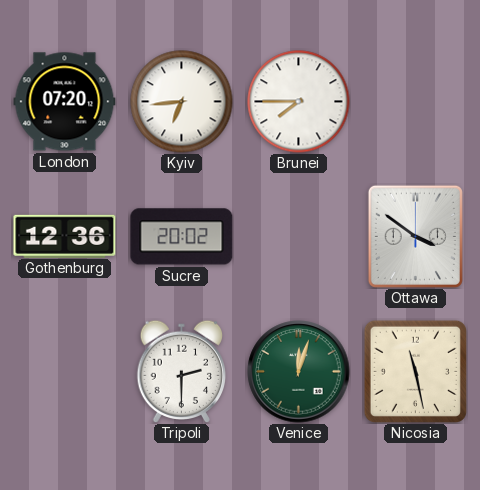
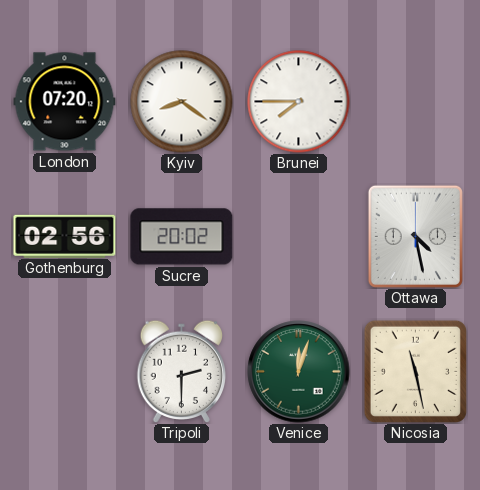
Kyiv: 6:44 -> 8:21 (182, 102)
Gothenburg: 12:36 -> 02:56 (65, 236)
Ottawa: 3:51 -> 4:28 (415, 236)
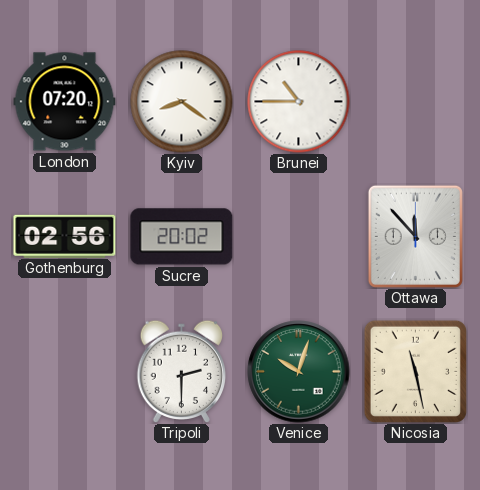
Brunei: 7:45 -> 10:45 (299, 102)
Ottawa: 4:28 -> 11:53 (415, 236)
Venice: 12:03 -> 10:03 (299, 372)
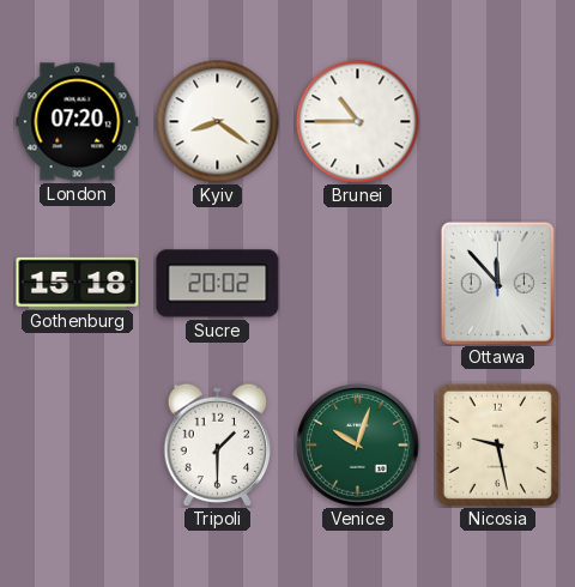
Gothenburg: 02:56 -> 15:18 (78, 283)
Tripoli: 2:30 -> 1:30 (218, 444)
Nicosia: 11:28 -> 9:28 (497, 444)
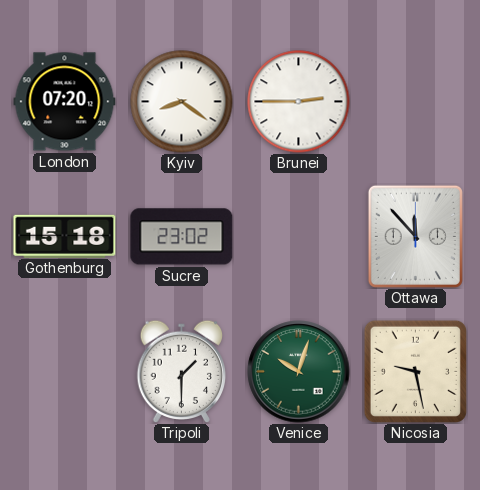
Brunei: 10:45 -> 2:45 (299, 102)
Sucre: 20:02 -> 23:02 (182, 237)
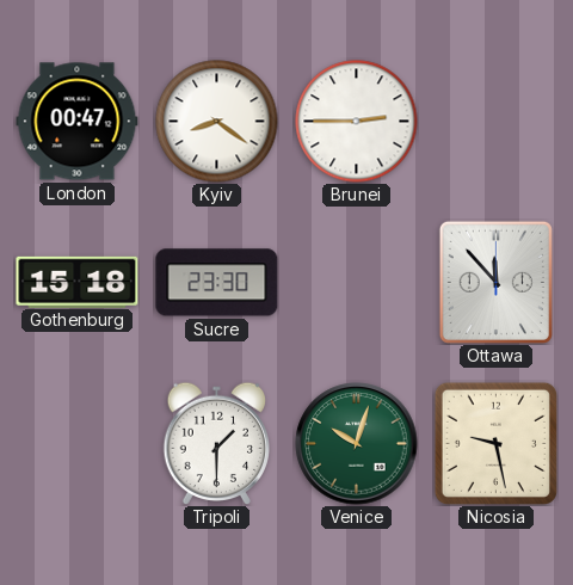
London: 07:20 -> 00:47 (78, 122)
Sucre: 23:02 -> 23:30 (217, 283)
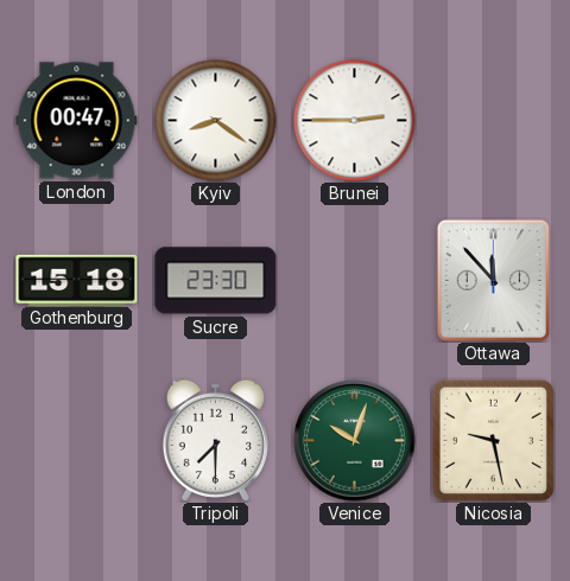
Tripoli: 1:30 -> 7:30 (216, 440)
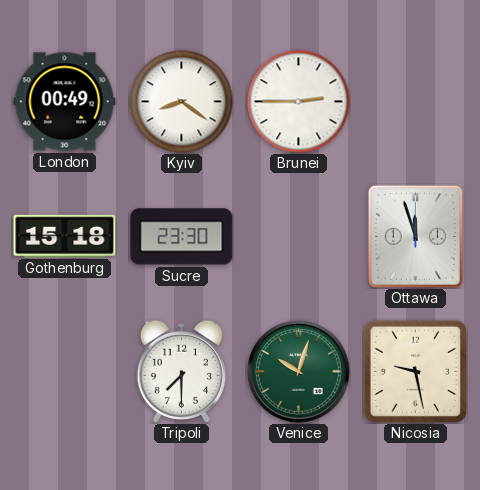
London: 00:47 -> 00:49 (65, 102)
Ottawa: 11:53 -> 11:57 (415, 236)
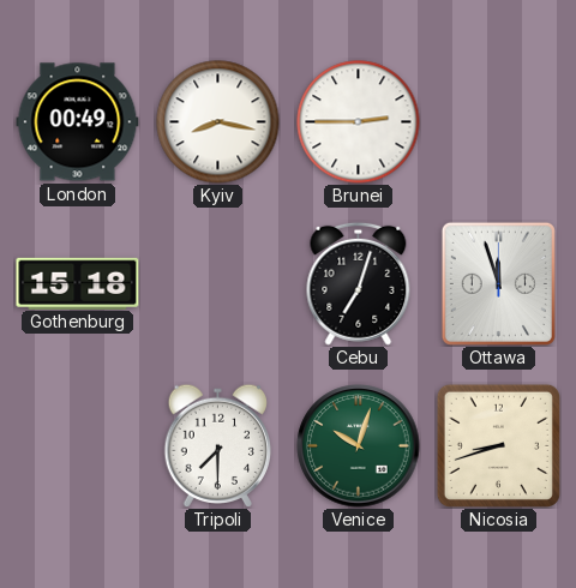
Kyiv: 8:21 -> 8:17 (218, 122)
Sucre: 23:30 -> none (182, 237)
Cebu: none -> 7:03 (359, 283)
Nicosia: 9:28 -> 8:42 (498, 445)
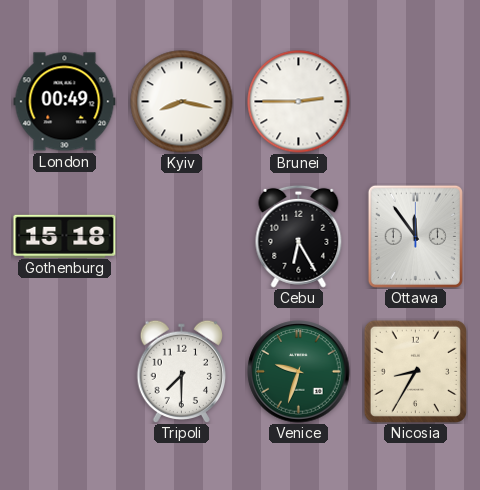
Cebu: 7:03 -> 6:25 (299, 236)
Ottawa: 11:57 -> 11:54 (415, 236)
Venice: 10:03 -> 9:33 (299, 372)
Nicosia: 8:42 -> 8:35 (415, 371)
